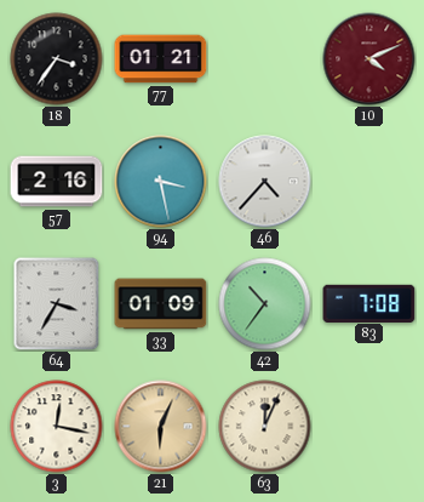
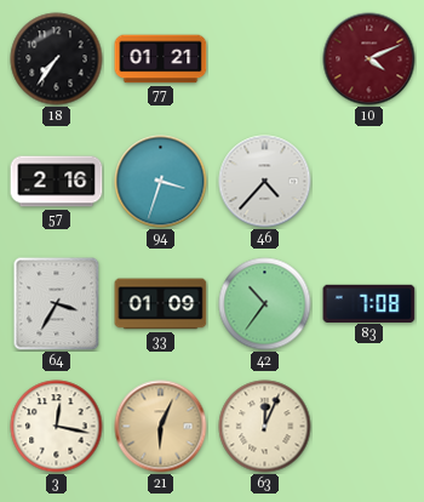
18: 3:36 -> 7:36 (57, 59)
94: 3:28 -> 3:33 (161, 182)
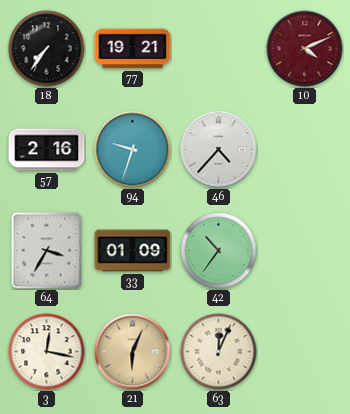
77: 01:21 -> 19:21 (133, 49)
94: 3:33 -> 9:33 (133, 150)
83: 7:08 -> none (369, 303)
